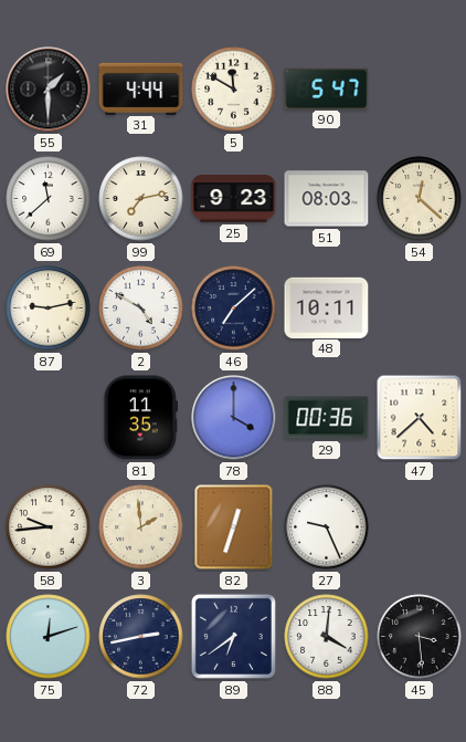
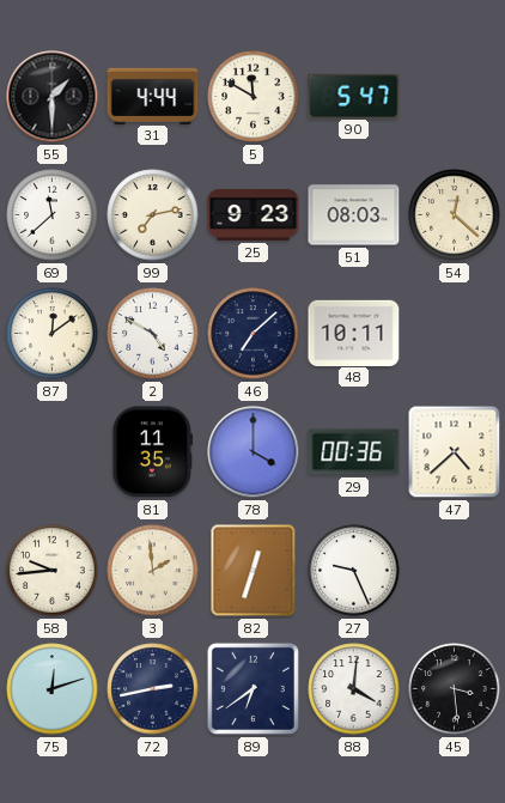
87: 9:13 -> 12:09 (53, 334)
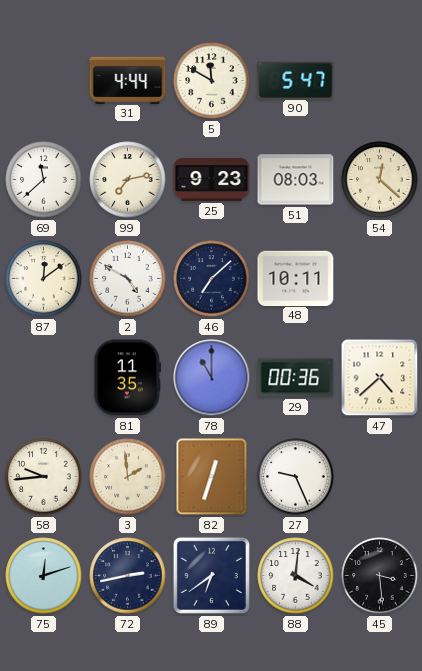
55: 1:30 -> none (53, 97)
78: 4:00 -> 11:00 (212, 378)
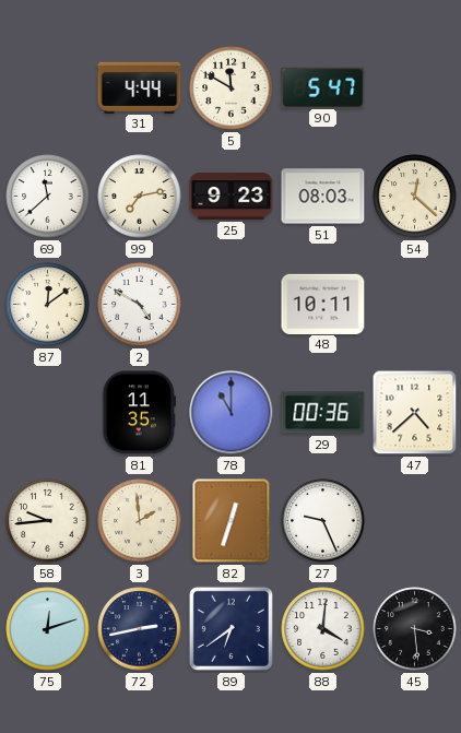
46: 7:08 -> none (212, 279)
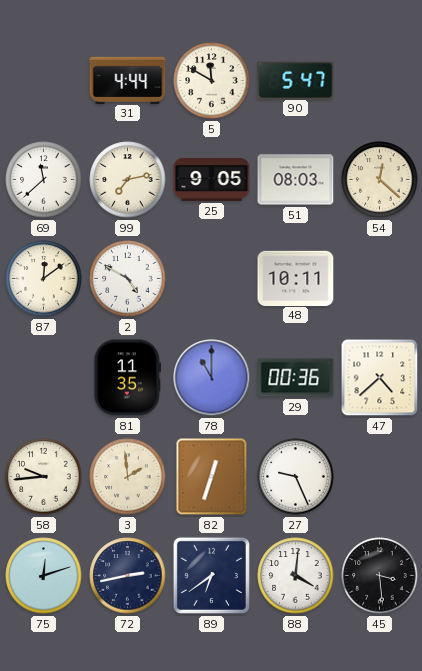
25: 9:23 -> 9:05 (212, 179)
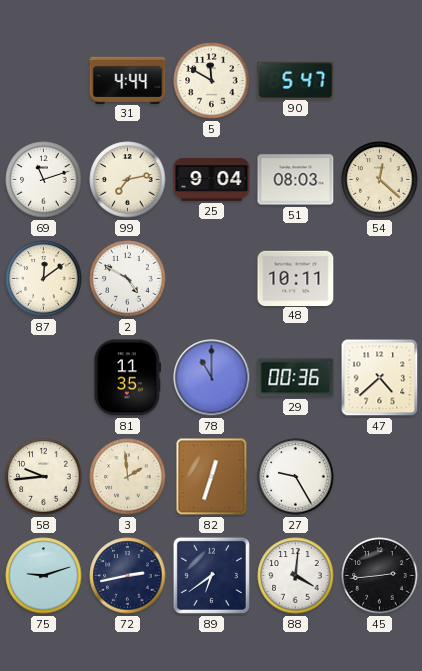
69: 11:38 -> 11:12 (44, 180)
25: 9:05 -> 9:04 (212, 179)
27: 9:26 -> 9:25 (296, 477)
75: 12:12 -> 9:12 (44, 576)
45: 3:29 -> 2:44 (380, 576)
